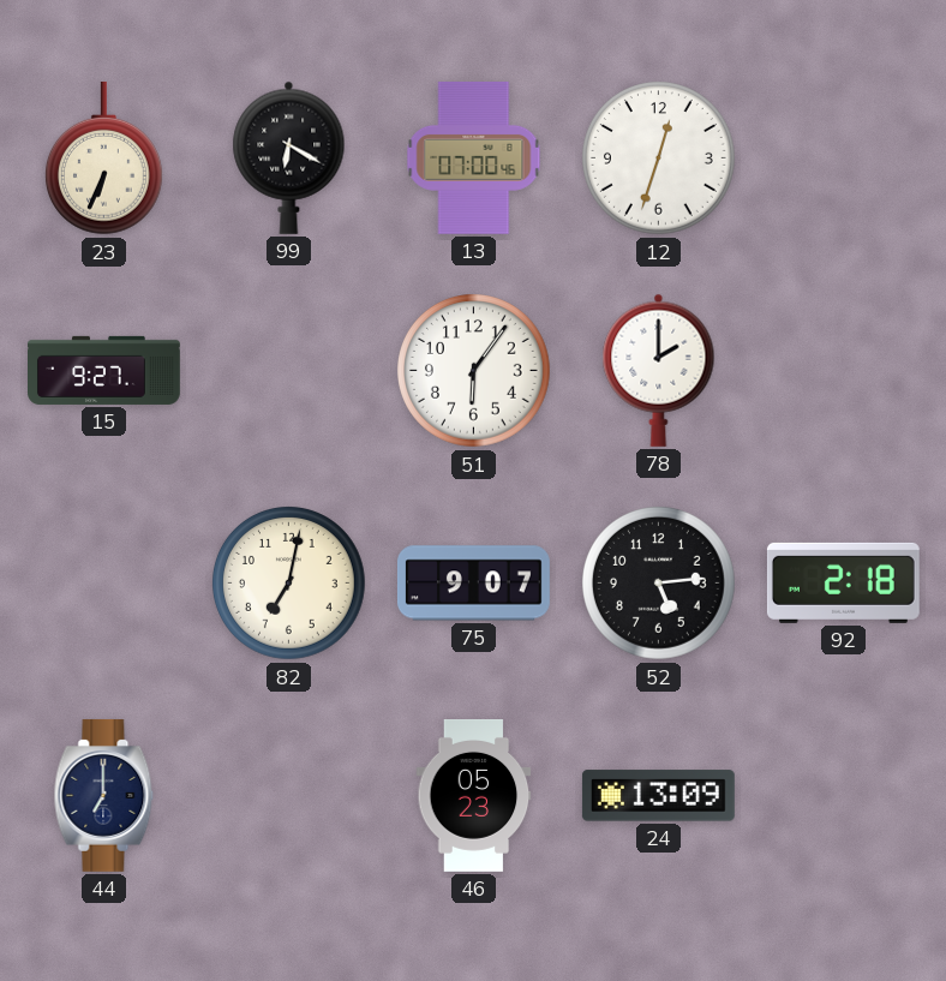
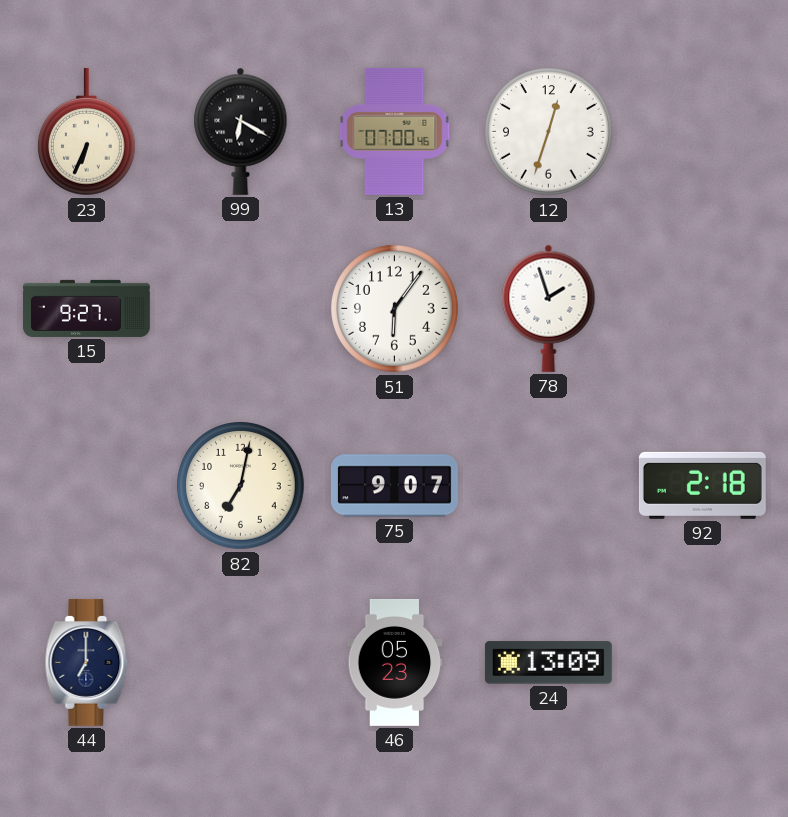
78: 2:00 -> 1:57 (549, 308)
52: 5:14 -> none (659, 584)
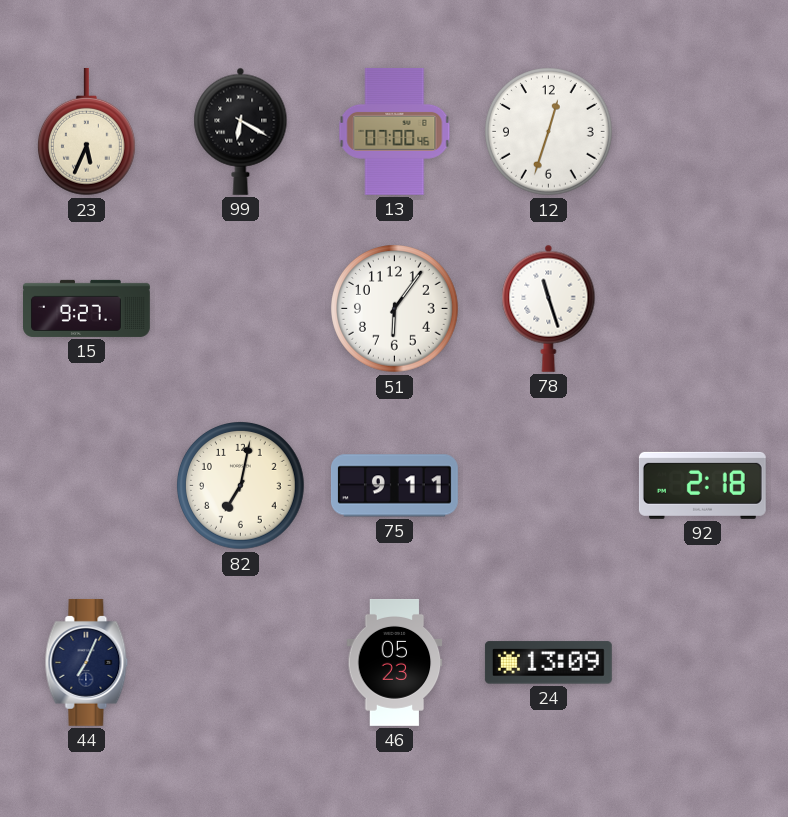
23: 6:34 -> 5:34 (86, 132)
78: 1:57 -> 11:27 (549, 308)
75: 9:07 -> 9:11 (394, 486)
44: 7:00 -> 7:04 (87, 662)
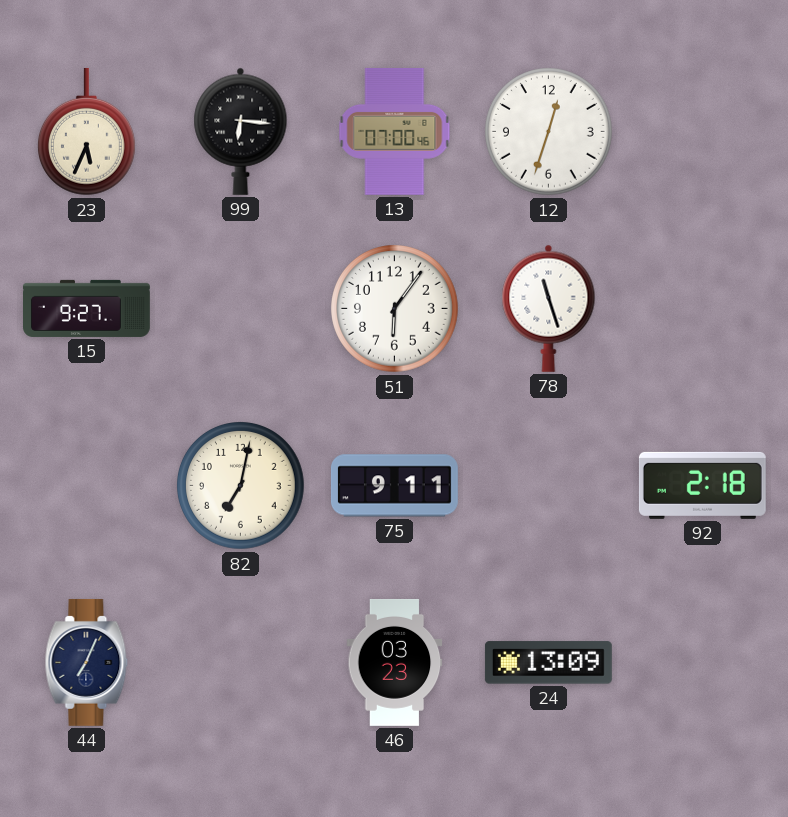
99: 6:20 -> 6:16 (241, 131)
46: 05:23 -> 03:23 (395, 662)
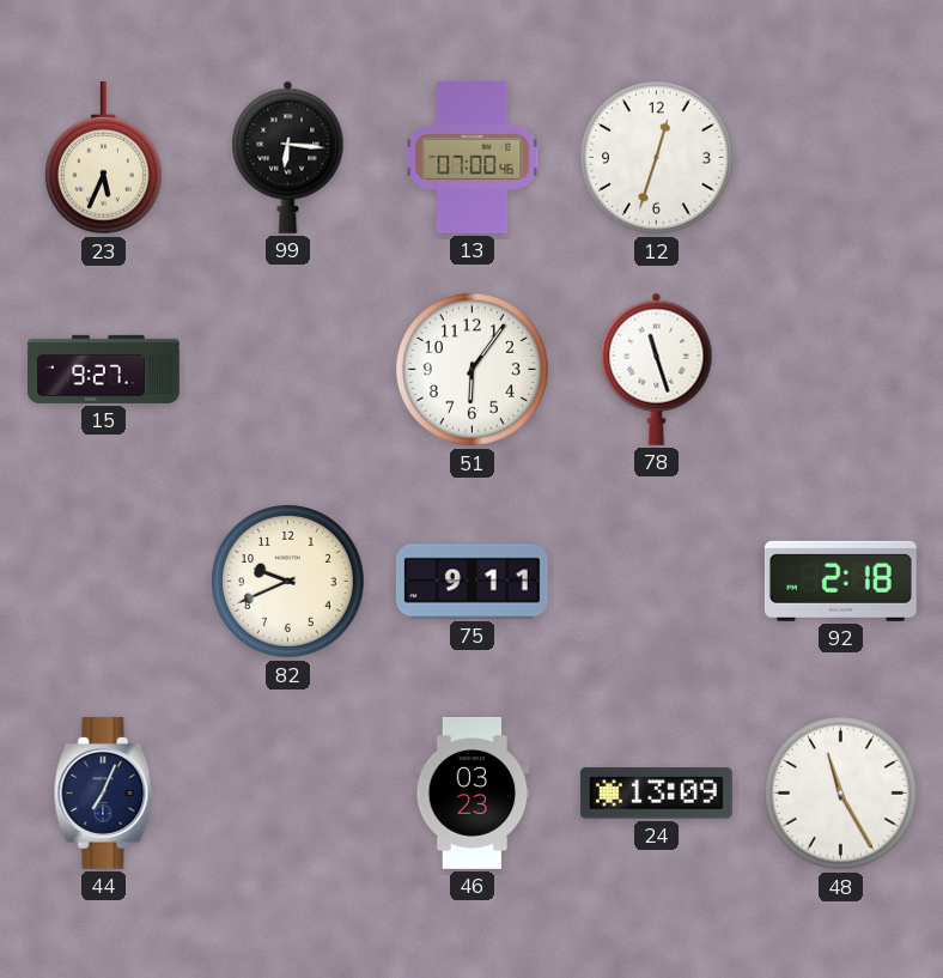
82: 7:02 -> 9:41 (288, 582)
48: none -> 11:25 (841, 794)
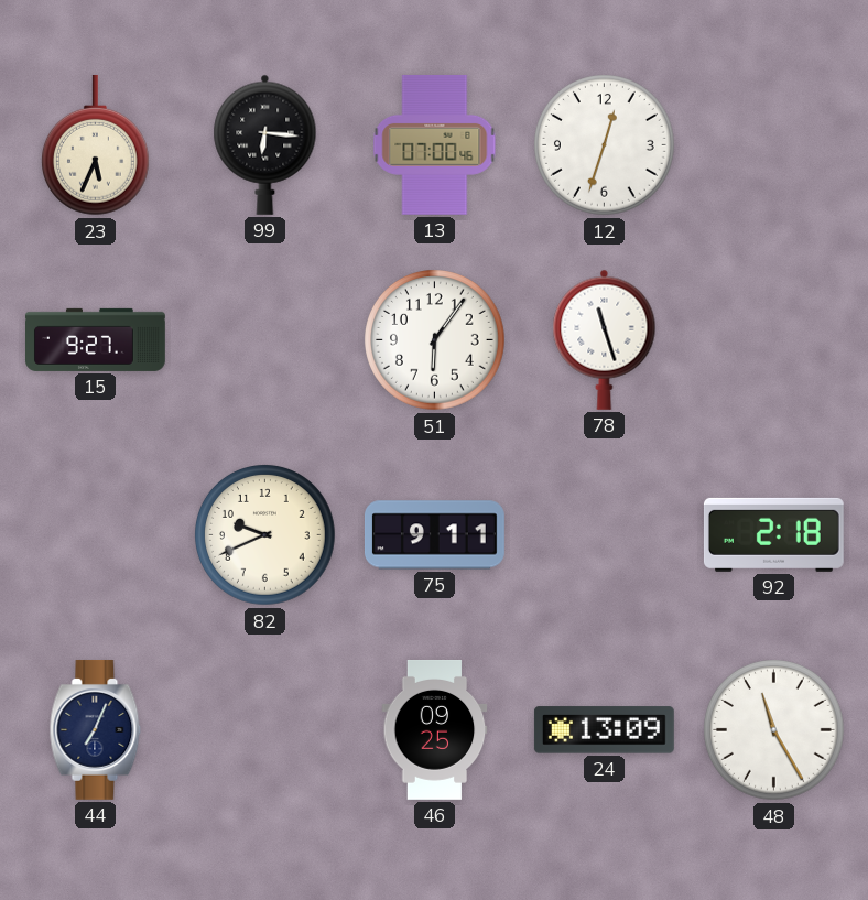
46: 03:23 -> 09:25 (435, 729)
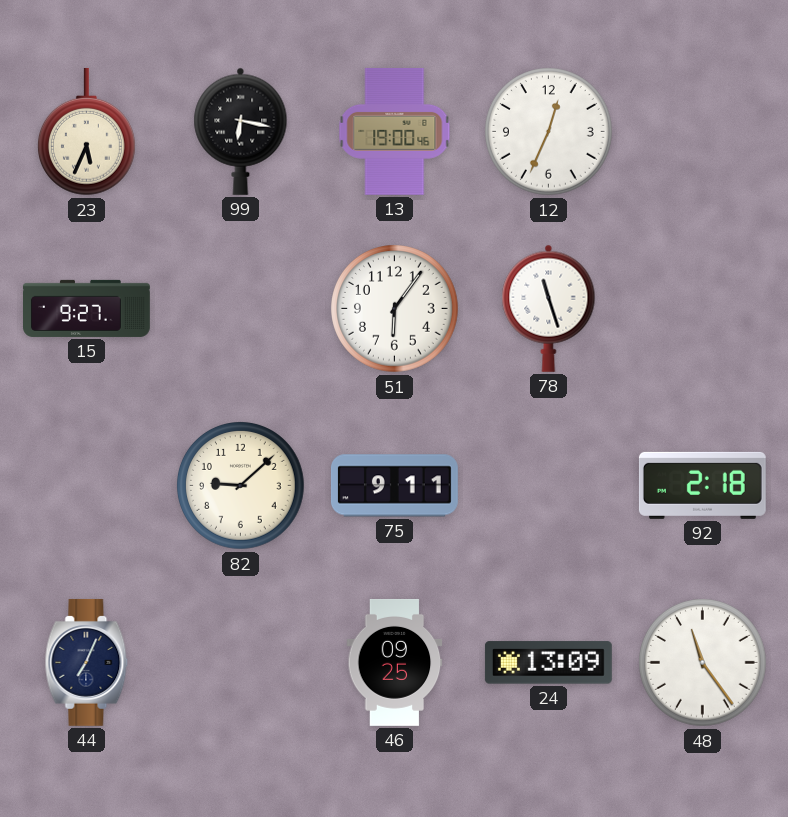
99: 6:16 -> 6:17 (241, 131)
13: 07:00 -> 19:00 (395, 131)
12: 12:33 -> 12:34 (549, 132)
82: 9:41 -> 9:08 (241, 486)
48: 11:25 -> 11:24 (703, 663)
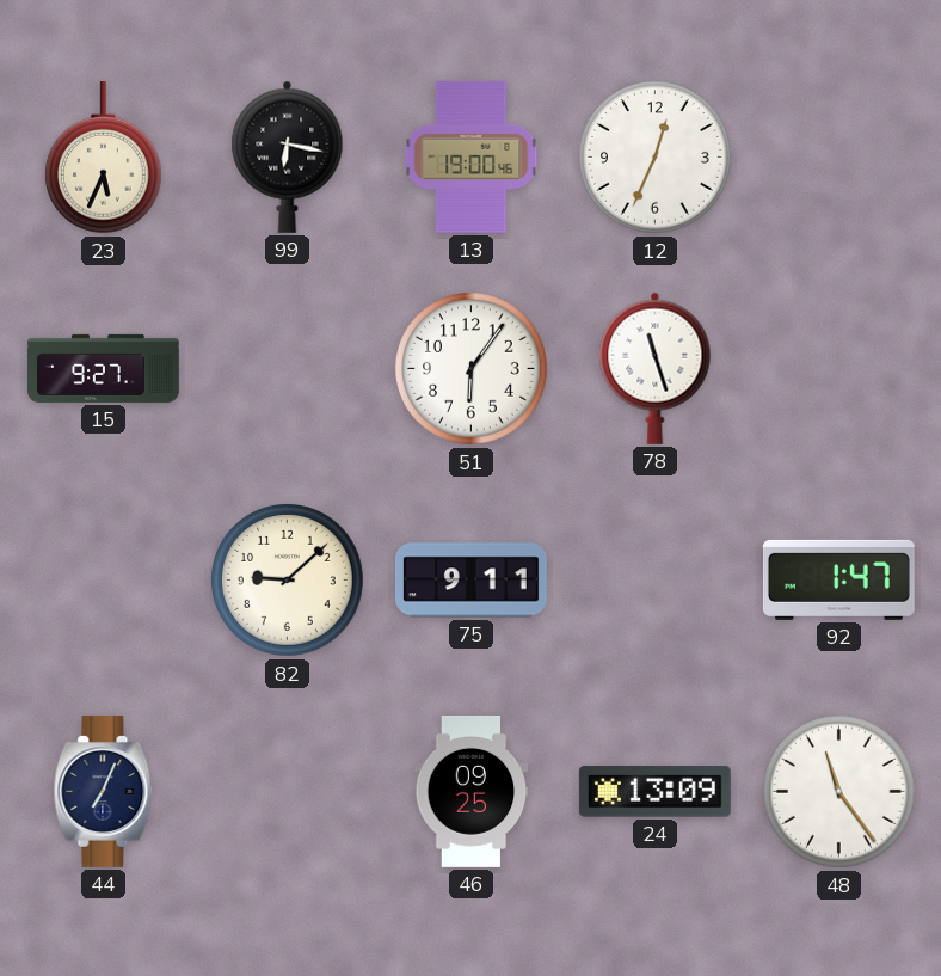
92: 2:18 -> 1:47 (838, 579)
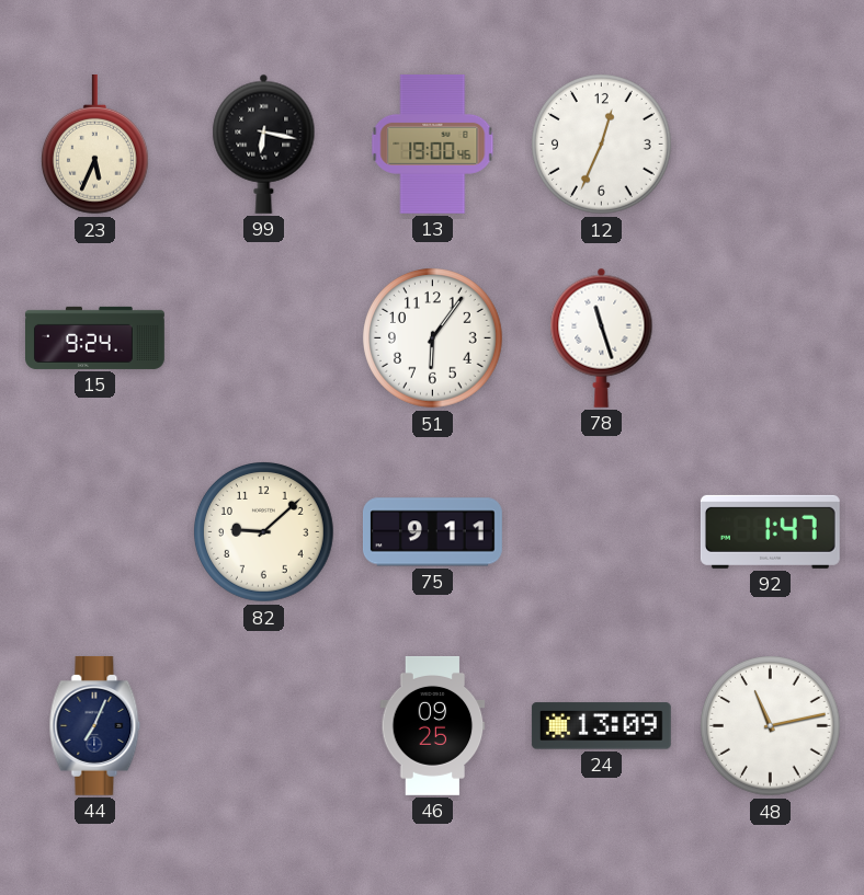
15: 9:27 -> 9:24 (95, 337)
48: 11:24 -> 11:13 (771, 726)
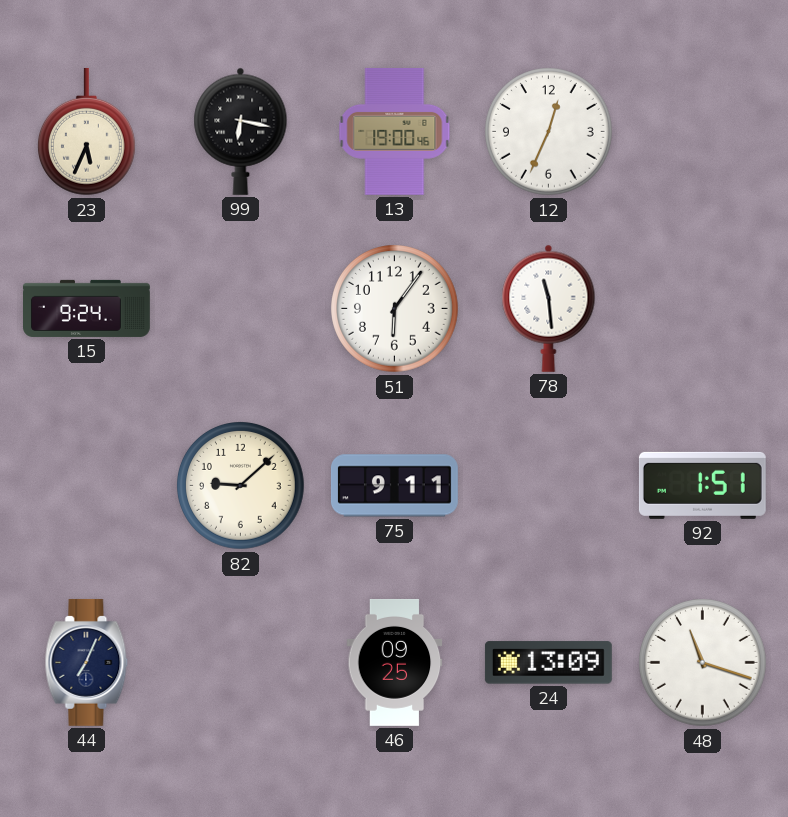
78: 11:27 -> 11:29 (549, 308)
92: 1:47 -> 1:51 (702, 485)
48: 11:13 -> 11:18 (703, 663)
